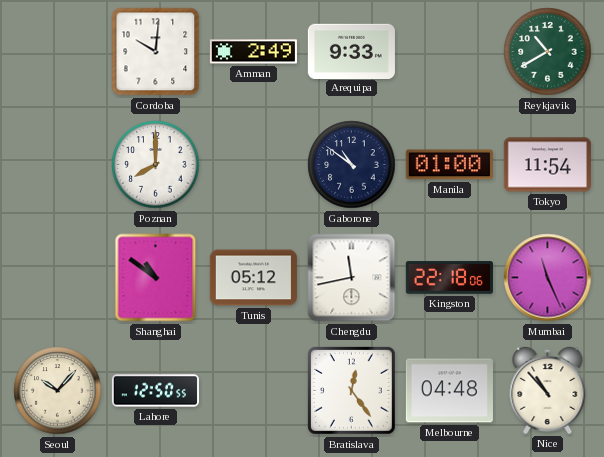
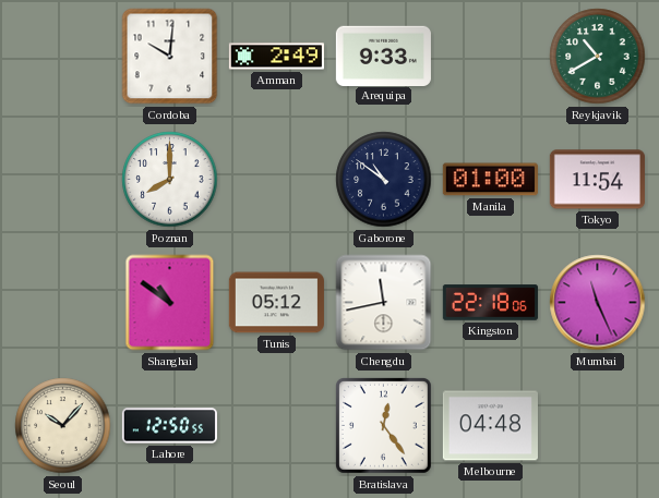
Nice: 10:53 -> none (548, 390)
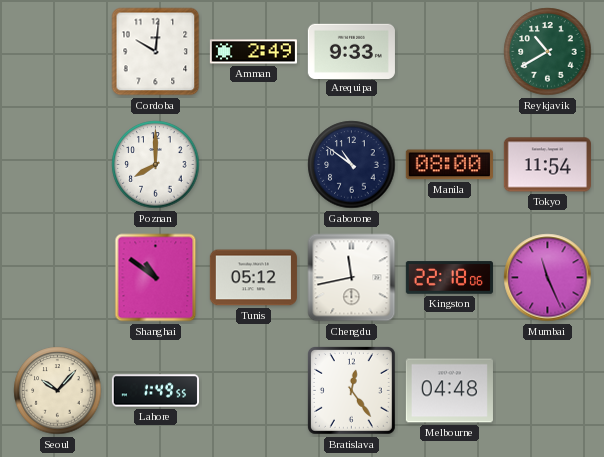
Manila: 01:00 -> 08:00 (449, 165)
Lahore: 12:50 -> 1:49 (155, 391)
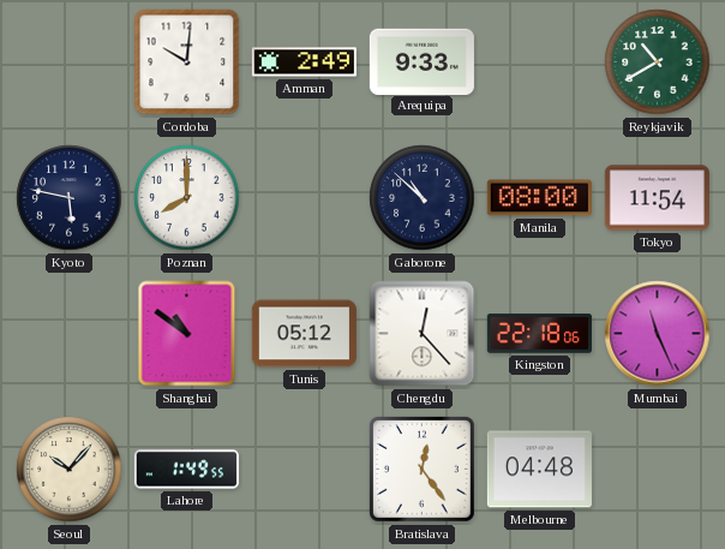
Kyoto: none -> 5:47 (70, 198)
Gaborone: 10:51 -> 10:52 (423, 198)
Chengdu: 11:43 -> 12:23 (423, 334)
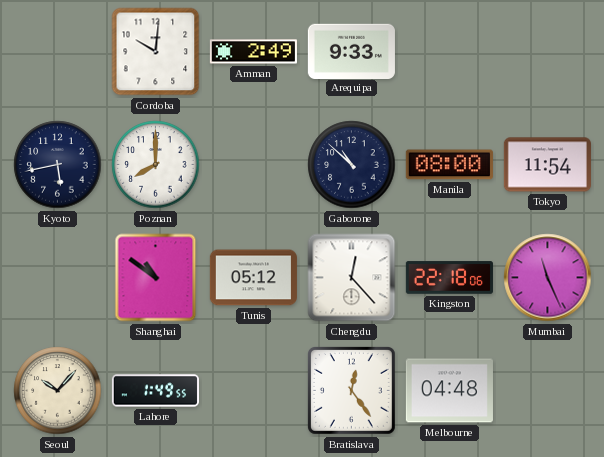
Reykjavik: 10:40 -> none (658, 62)
Kyoto: 5:47 -> 5:43 (58, 165)
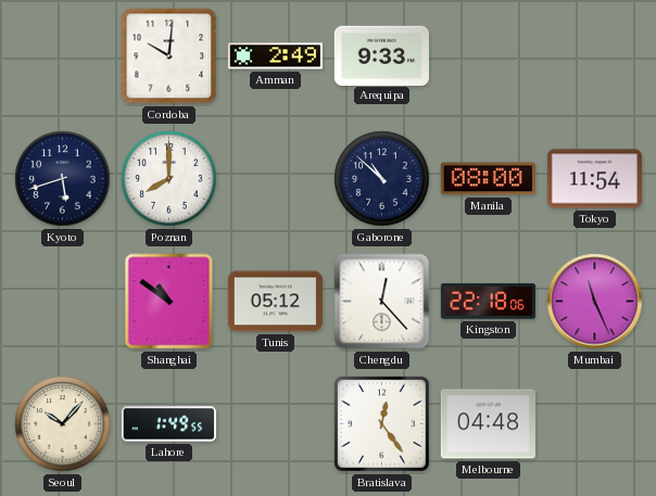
Kyoto: 5:43 -> 5:42 (63, 179)
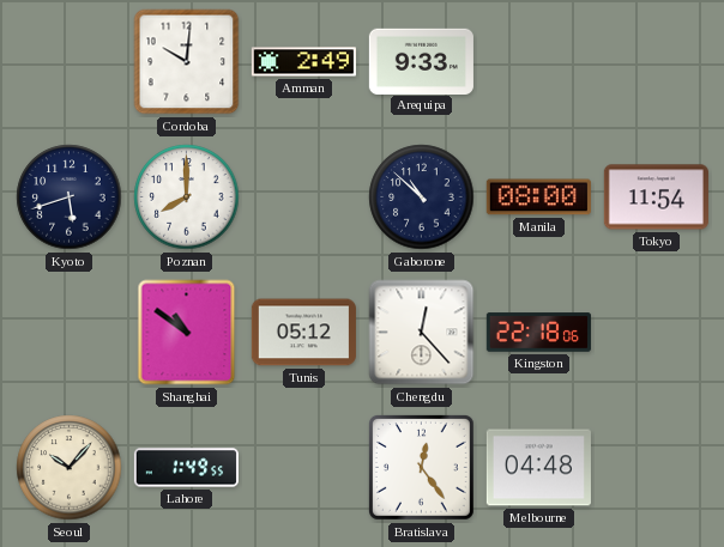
Mumbai: 11:26 -> none (595, 302)
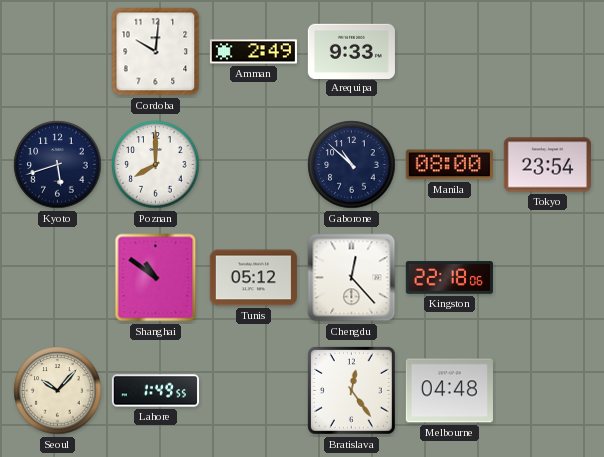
Tokyo: 11:54 -> 23:54 (547, 165)
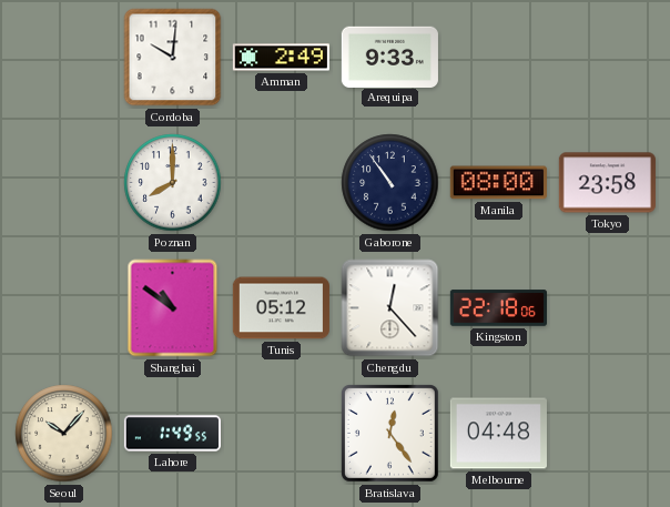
Kyoto: 5:42 -> none (58, 165)
Gaborone: 10:52 -> 10:54 (390, 183)
Tokyo: 23:54 -> 23:58 (607, 183)
